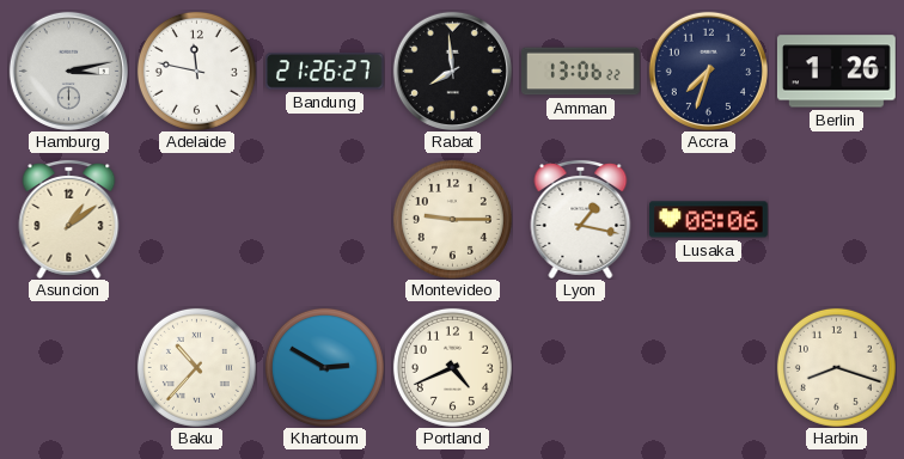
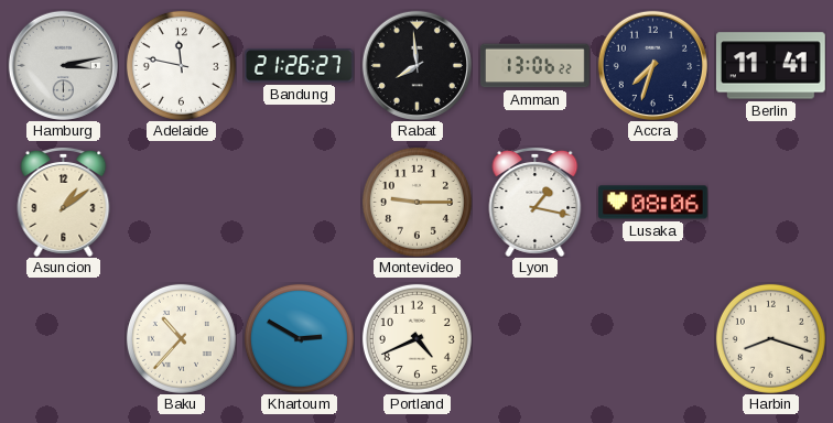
Berlin: 1:26 -> 11:41 (770, 66)
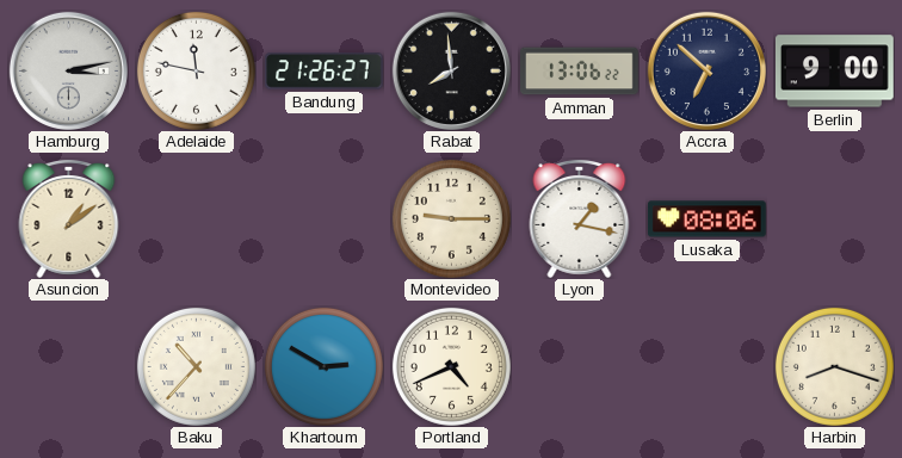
Accra: 7:33 -> 6:52 (706, 70)
Berlin: 11:41 -> 9:00 (834, 72)
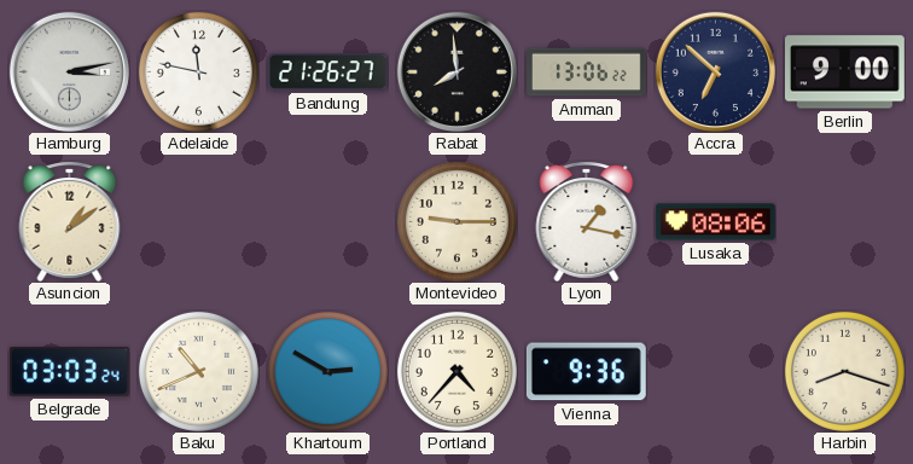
Belgrade: none -> 03:03 (69, 371)
Baku: 10:37 -> 10:41 (198, 371)
Portland: 4:41 -> 4:37 (456, 371)
Vienna: none -> 9:36 (586, 372)
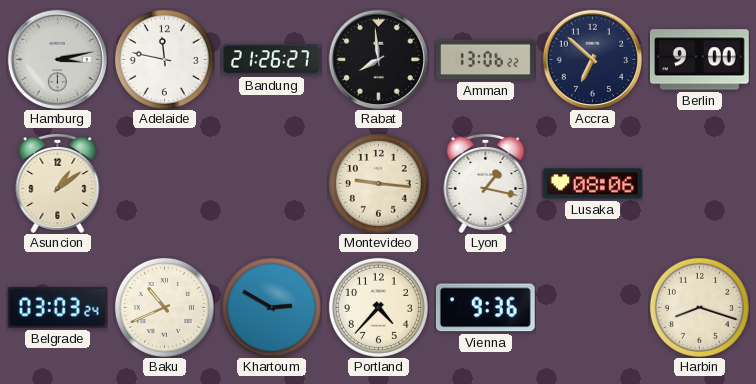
Montevideo: 9:15 -> 9:16 (378, 183)
